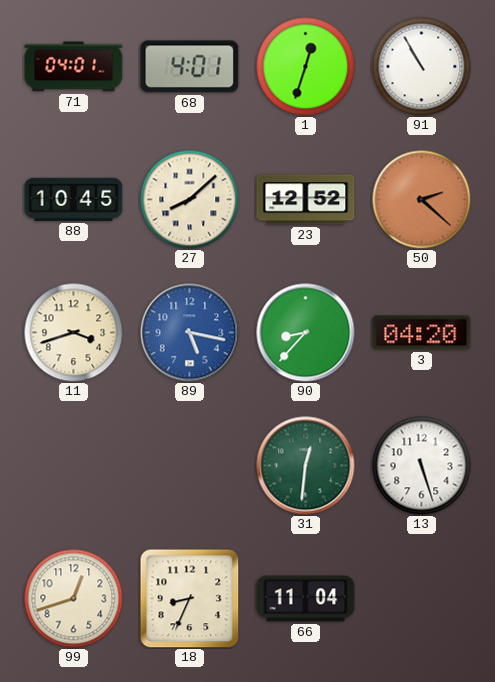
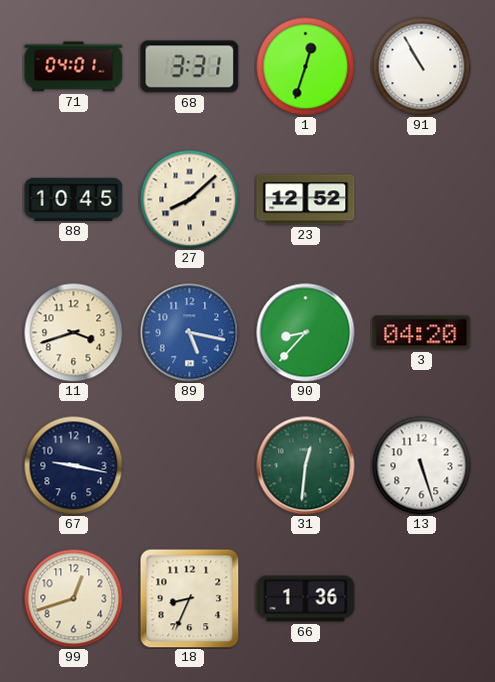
68: 4:01 -> 3:31 (190, 67)
50: 2:22 -> none (422, 200)
67: none -> 9:17 (74, 466)
66: 11:04 -> 1:36 (306, 599)
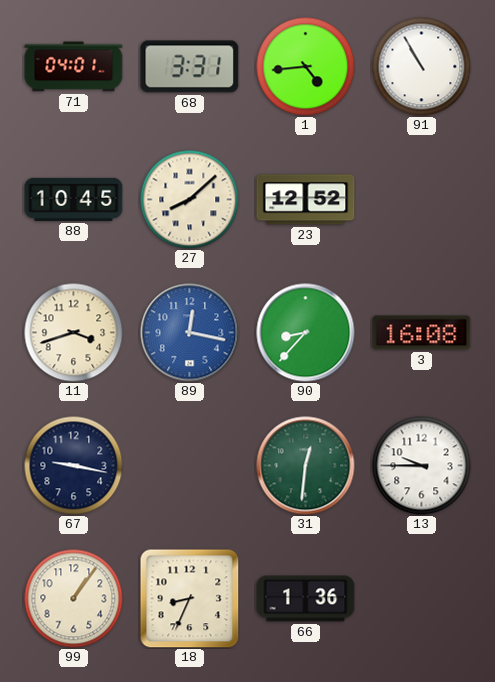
1: 12:33 -> 4:44 (306, 67)
89: 5:17 -> 12:17 (190, 333)
3: 04:20 -> 16:08 (422, 333)
13: 5:27 -> 9:45 (422, 466)
99: 12:42 -> 1:06 (74, 599)
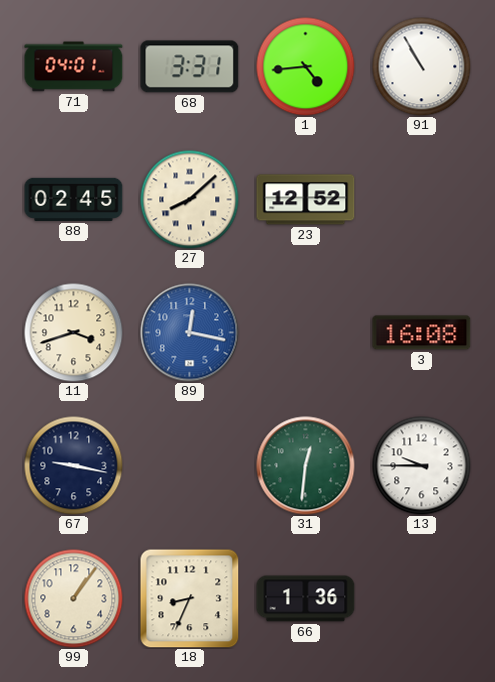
88: 10:45 -> 02:45 (74, 199)
90: 8:37 -> none (306, 333)
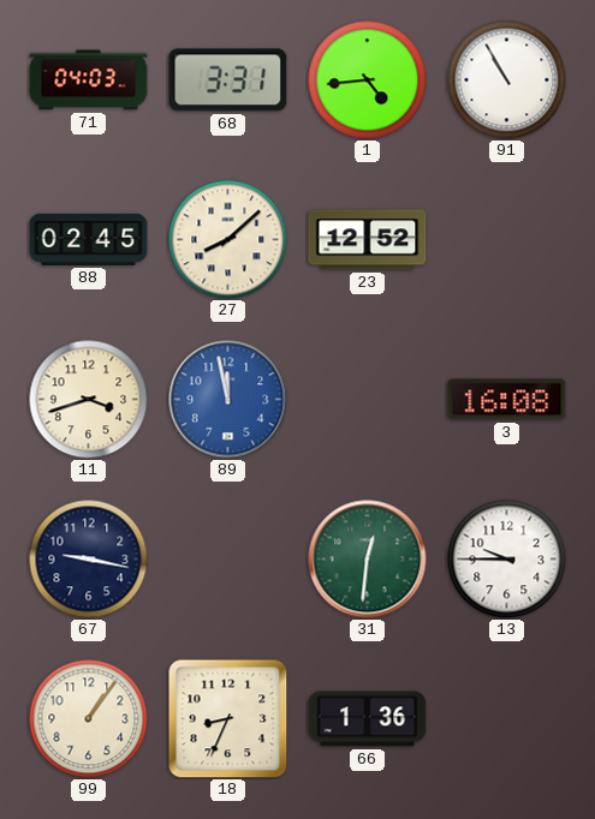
71: 04:01 -> 04:03 (89, 80)
89: 12:17 -> 11:58 (228, 400)
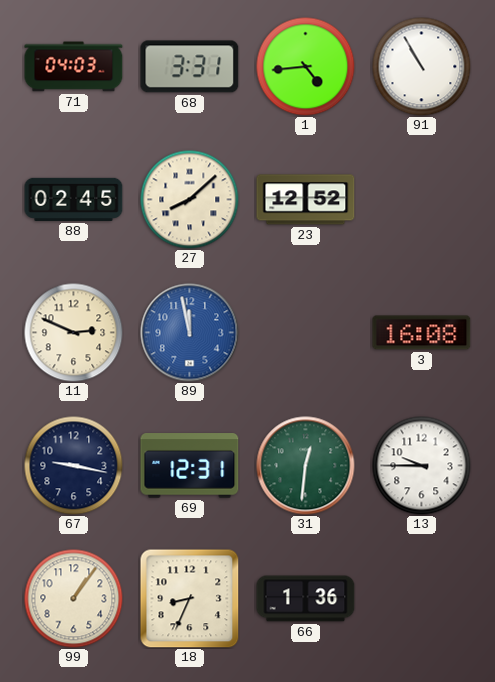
11: 3:42 -> 2:49 (74, 333)
69: none -> 12:31 (190, 466)
